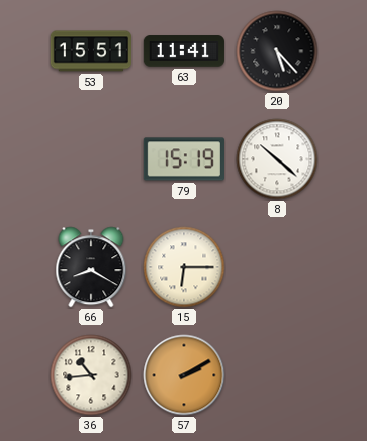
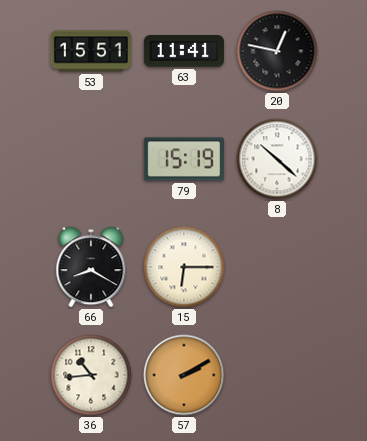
20: 5:23 -> 12:47 (277, 51)
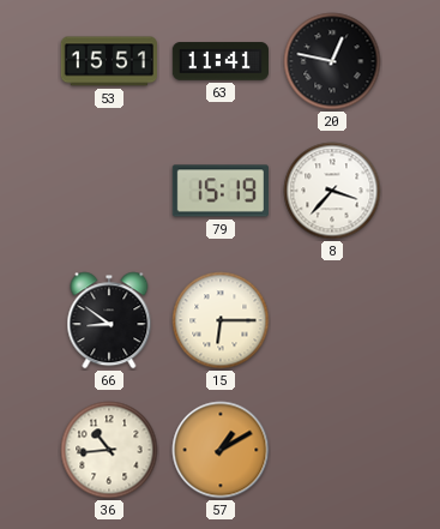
8: 10:22 -> 3:37 (332, 191)
66: 8:20 -> 8:51 (109, 320)
57: 2:10 -> 1:10 (221, 450)
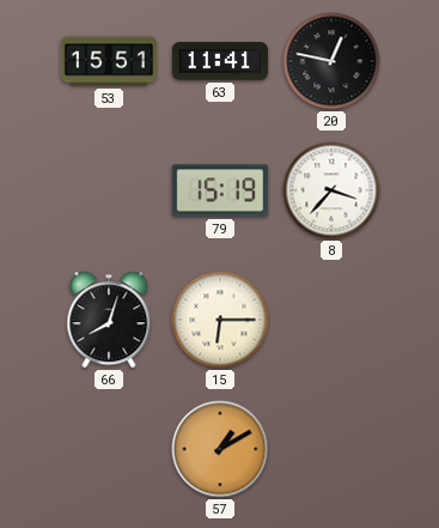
66: 8:51 -> 8:03 (109, 320)
36: 10:44 -> none (109, 450)
